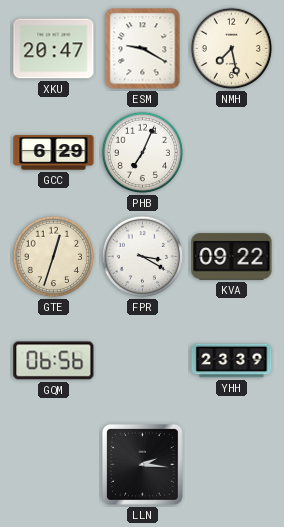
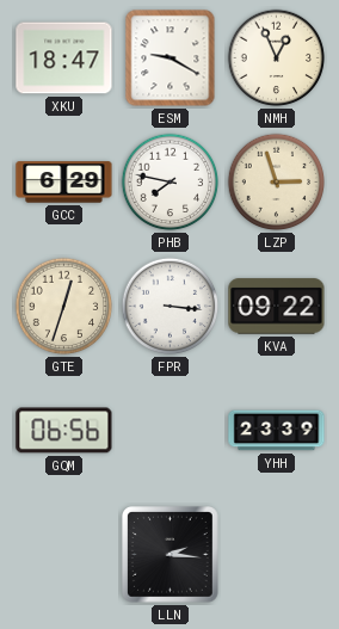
XKU: 20:47 -> 18:47 (64, 58)
NMH: 7:28 -> 12:56 (277, 58)
PHB: 7:04 -> 7:47 (171, 183)
LZP: none -> 2:57 (277, 183)
FPR: 3:20 -> 3:16 (171, 307)
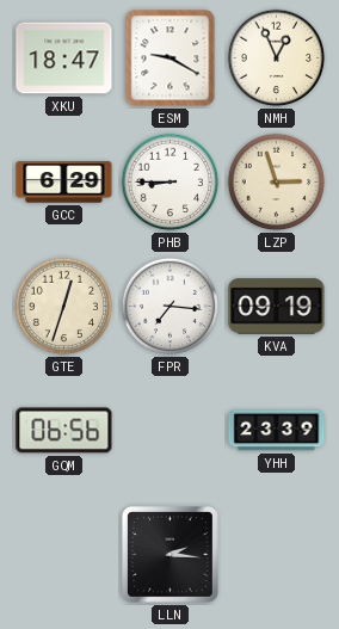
PHB: 7:47 -> 8:45 (171, 183)
FPR: 3:16 -> 7:16 (171, 307)
KVA: 09:22 -> 09:19 (277, 307)
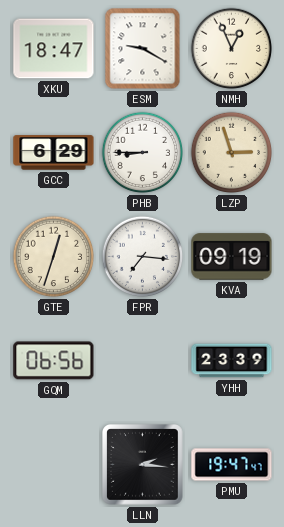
PMU: none -> 19:47 (232, 465)
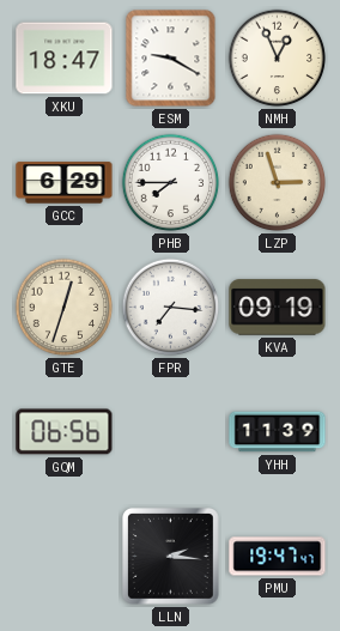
PHB: 8:45 -> 7:45 (171, 183)
YHH: 23:39 -> 11:39 (278, 432)
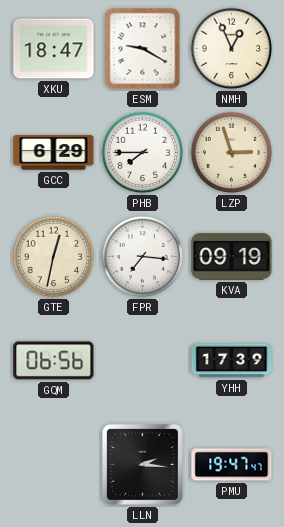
GTE: 12:33 -> 12:32 (54, 257)
YHH: 11:39 -> 17:39 (232, 361)
